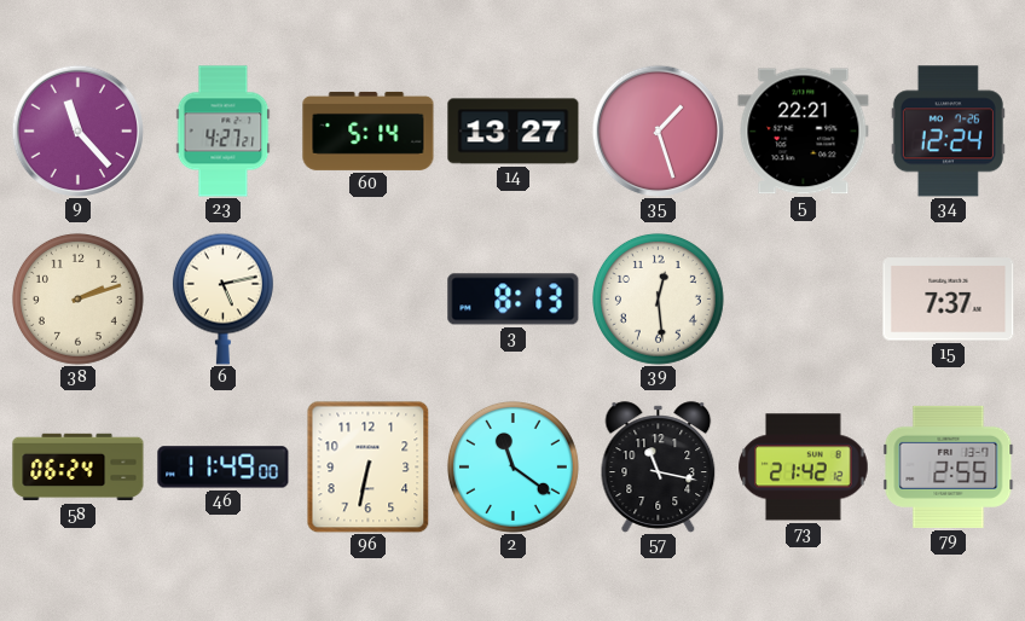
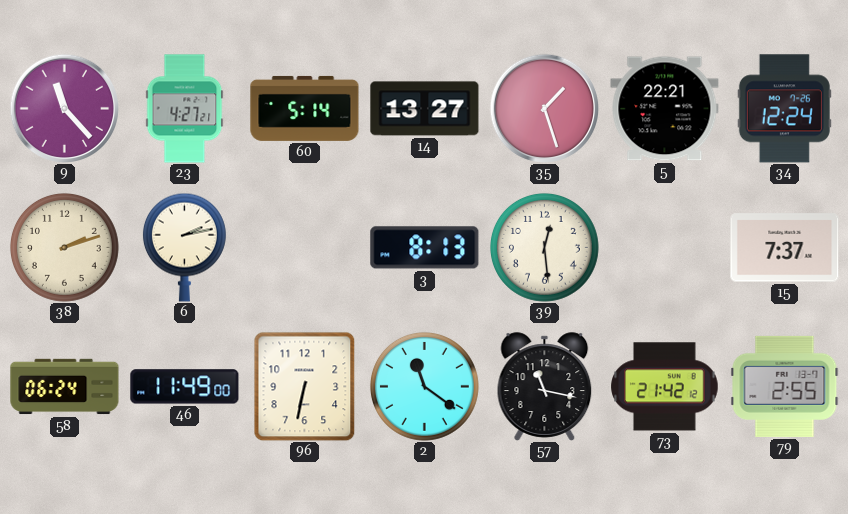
6: 5:13 -> 2:13 (184, 247)
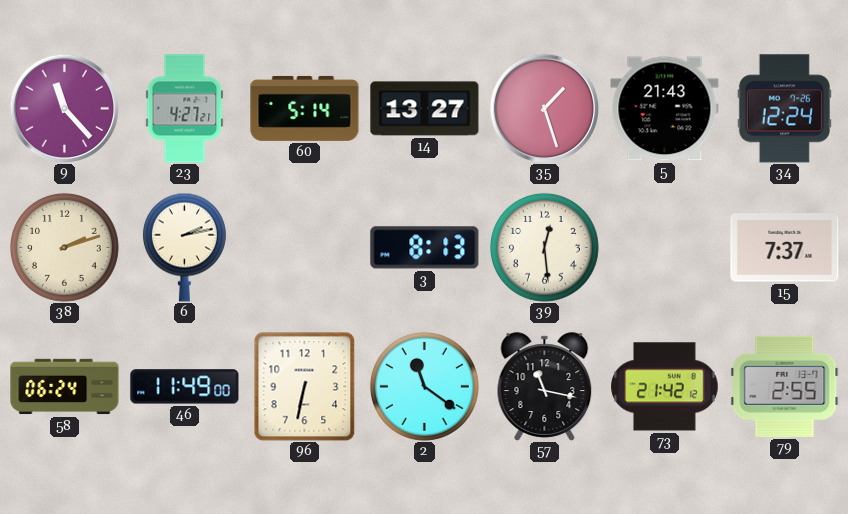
5: 22:21 -> 21:43 (665, 109)
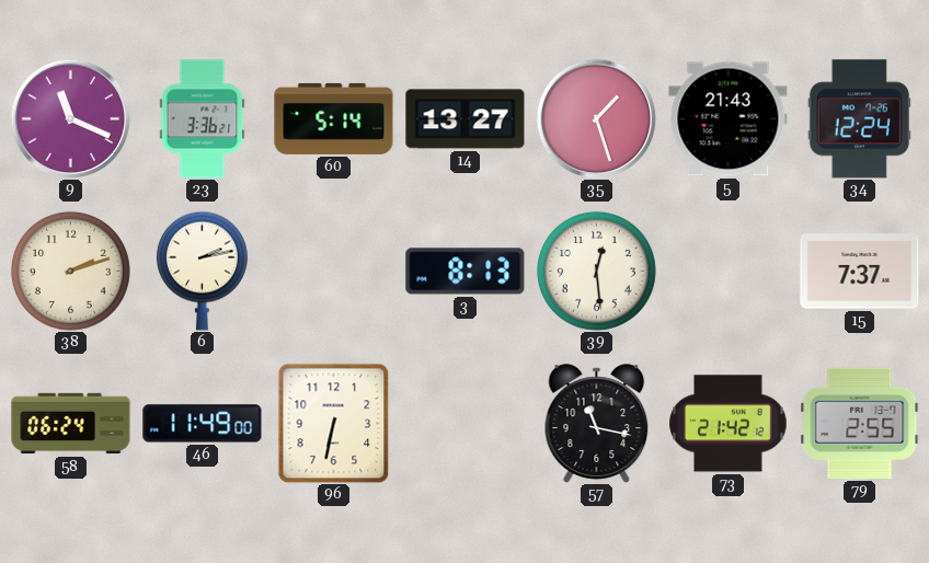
9: 11:23 -> 11:19 (70, 118)
23: 4:27 -> 3:36 (203, 119)
2: 11:21 -> none (424, 386)
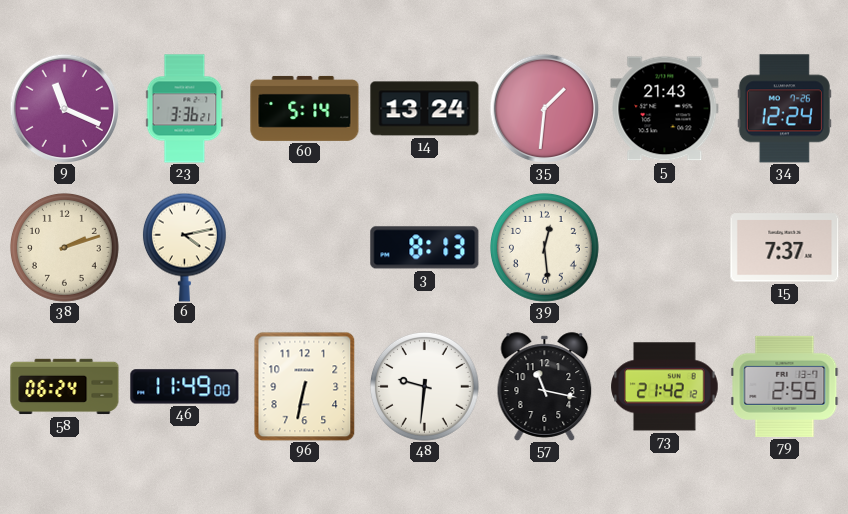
14: 13:27 -> 13:24 (425, 109)
35: 1:27 -> 1:31 (544, 108)
6: 2:13 -> 4:13 (184, 247)
48: none -> 9:31 (424, 386)
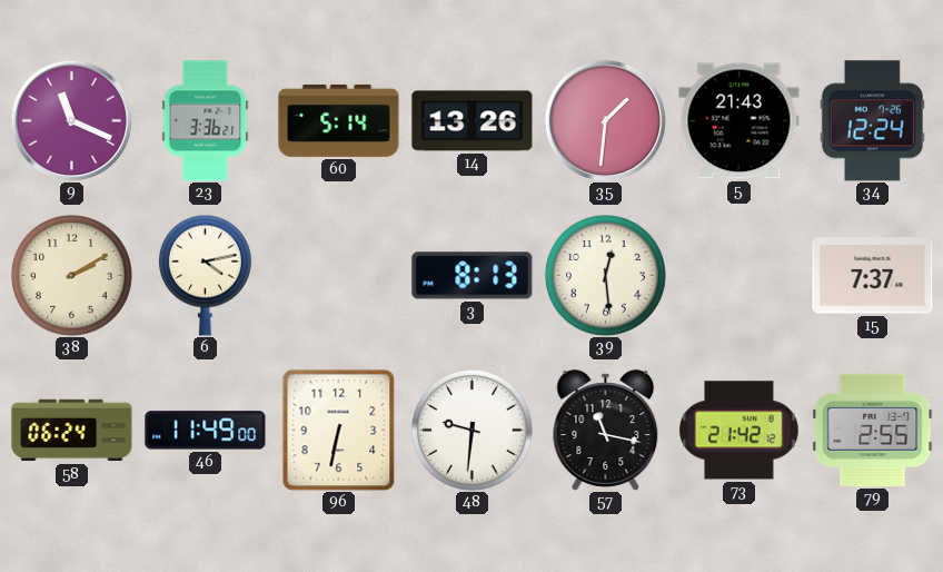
14: 13:24 -> 13:26 (473, 121)
38: 2:12 -> 2:10 (71, 275)
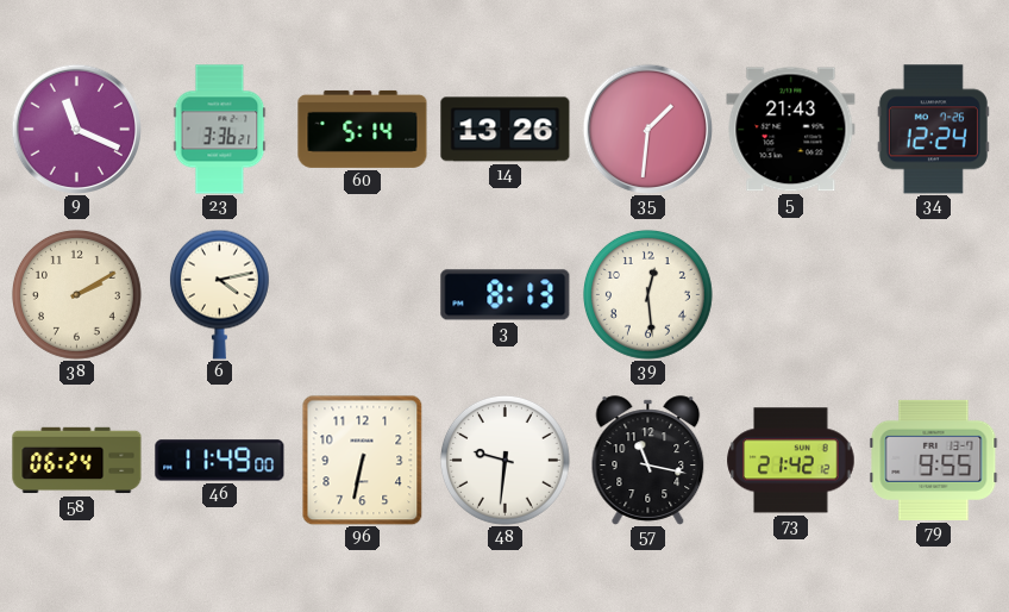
15: 7:37 -> none (873, 276)
79: 2:55 -> 9:55 (934, 460)
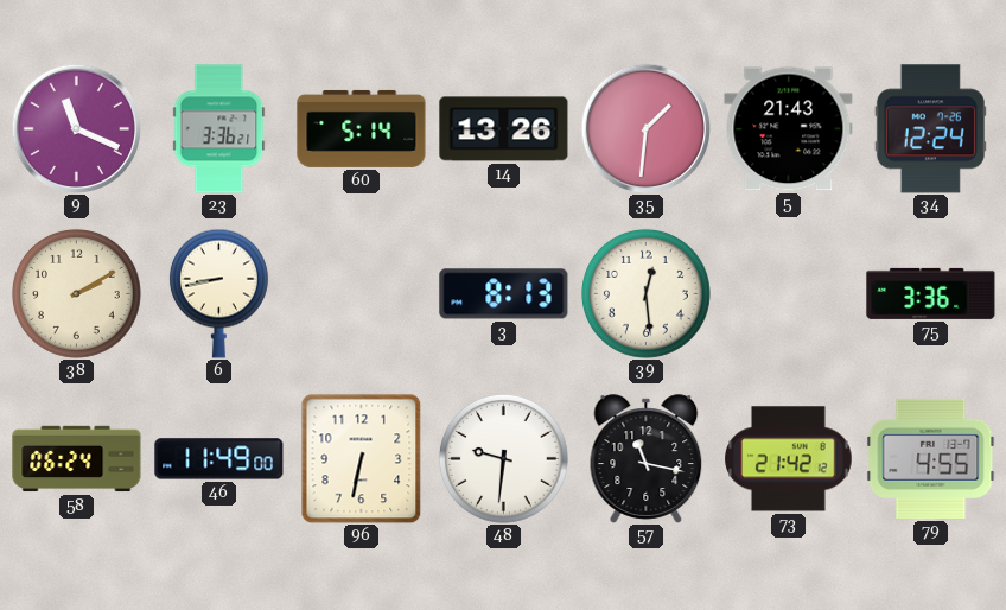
6: 4:13 -> 8:43 (218, 293)
75: none -> 3:36 (931, 293)
79: 9:55 -> 4:55 (931, 458)
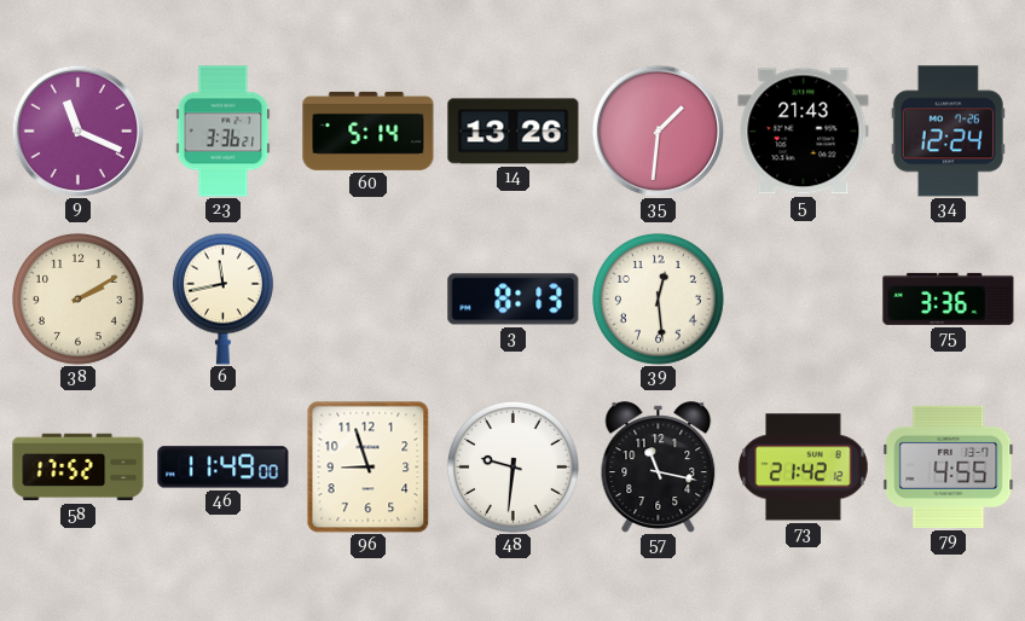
6: 8:43 -> 11:43 (222, 298)
58: 06:24 -> 17:52 (79, 468)
96: 6:32 -> 8:57 (369, 466)
